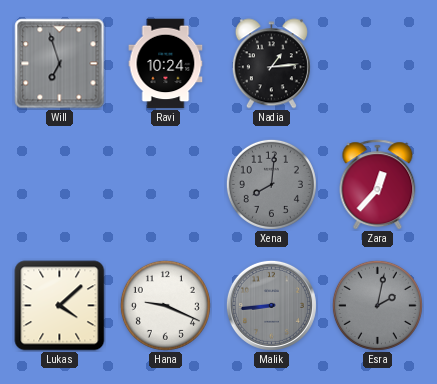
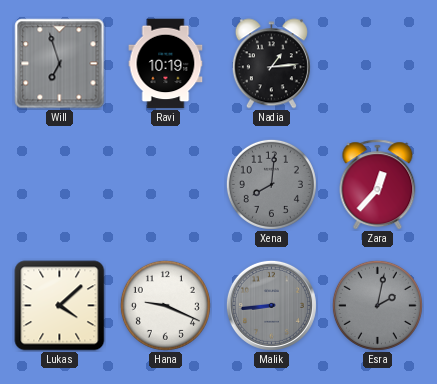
Ravi: 10:24 -> 10:19 (166, 64)
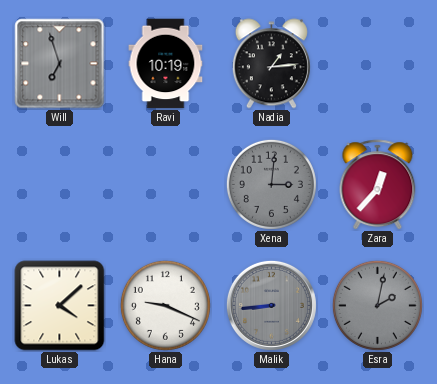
Xena: 8:01 -> 3:01 (271, 184)
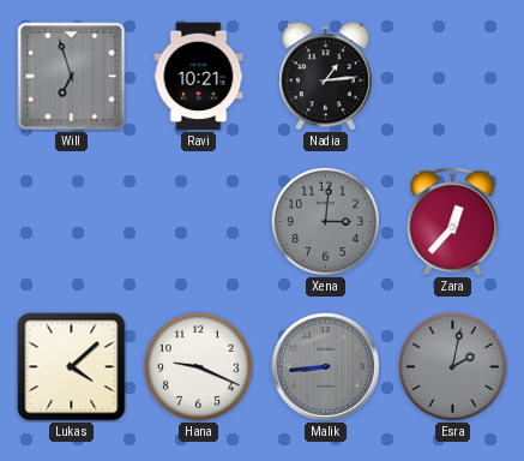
Ravi: 10:19 -> 10:21 (199, 77)
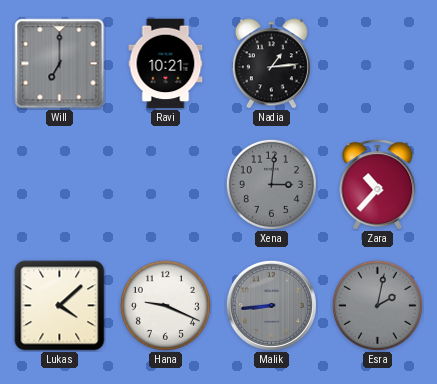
Will: 6:57 -> 7:00 (60, 64)
Zara: 12:37 -> 10:37 (378, 185)
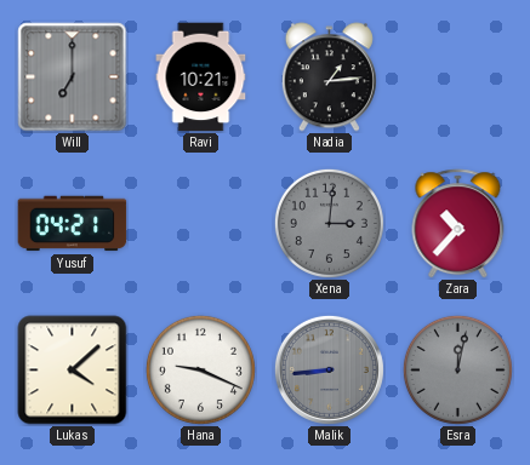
Yusuf: none -> 04:21 (73, 224)
Esra: 2:02 -> 12:02 (457, 369)
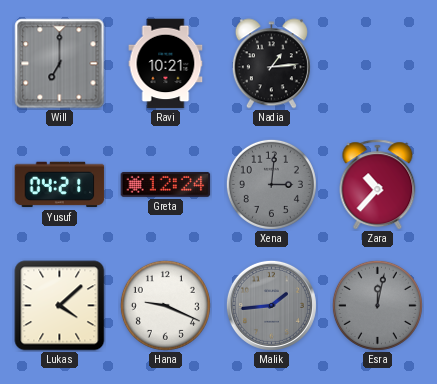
Greta: none -> 12:24 (166, 184)
Malik: 8:44 -> 1:44 (271, 305)
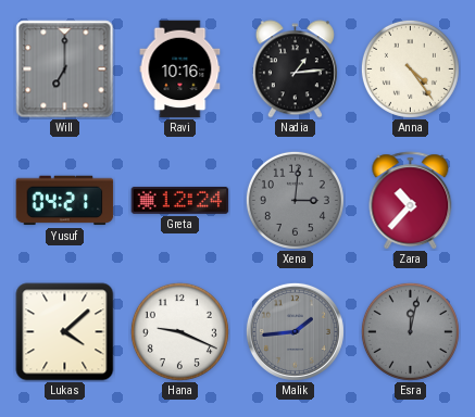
Ravi: 10:21 -> 10:16 (180, 69)
Anna: none -> 4:24 (410, 68)
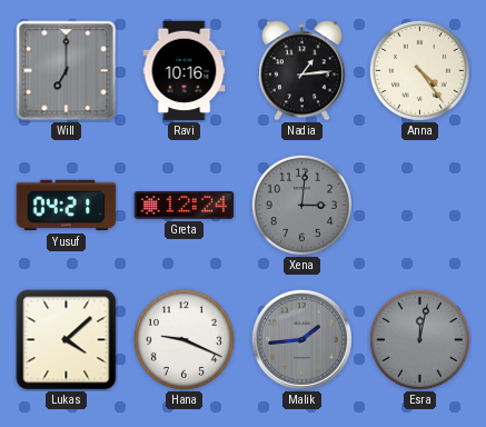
Zara: 10:37 -> none (411, 201)
